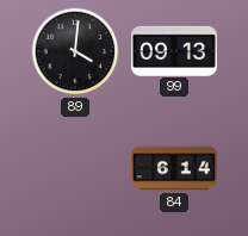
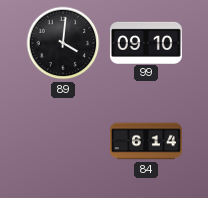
99: 09:13 -> 09:10 (146, 42)
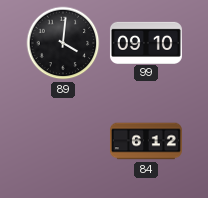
84: 6:14 -> 6:12 (146, 141)
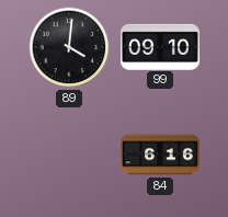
84: 6:12 -> 6:16 (160, 155)
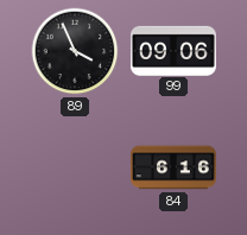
89: 4:01 -> 3:56 (75, 51)
99: 09:10 -> 09:06 (173, 50)
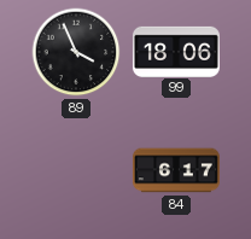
99: 09:06 -> 18:06 (176, 51)
84: 6:16 -> 6:17 (176, 170)
